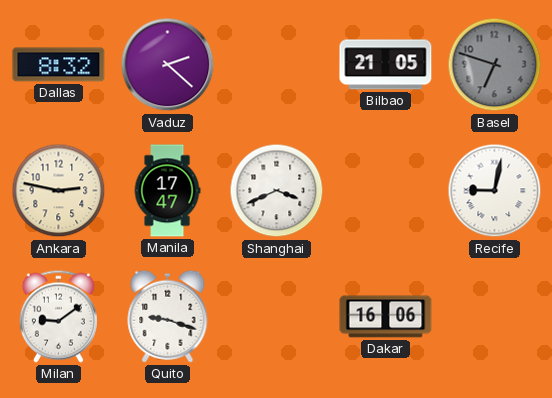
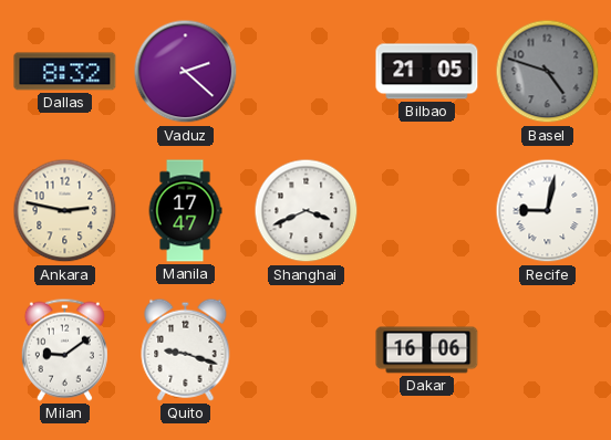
Basel: 6:48 -> 4:48 (548, 72)
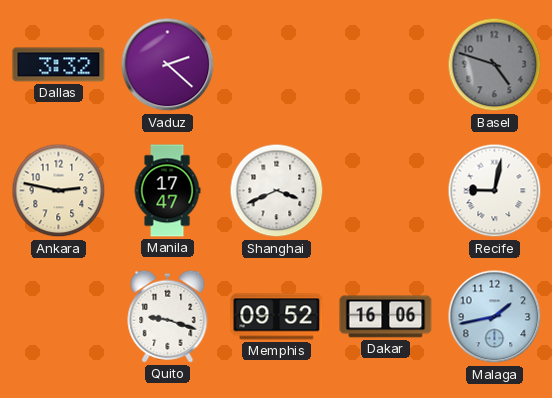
Dallas: 8:32 -> 3:32 (59, 65)
Bilbao: 21:05 -> none (427, 72)
Milan: 9:09 -> none (64, 349)
Memphis: none -> 09:52 (277, 317)
Malaga: none -> 1:43 (495, 317)
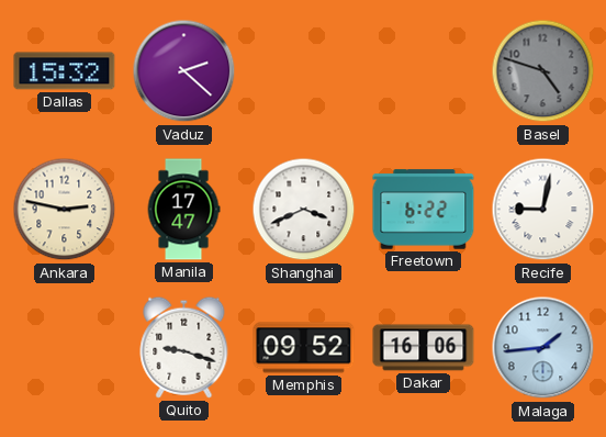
Dallas: 3:32 -> 15:32 (65, 71)
Freetown: none -> 6:22 (424, 210)
Malaga: 1:43 -> 1:44 (543, 348)
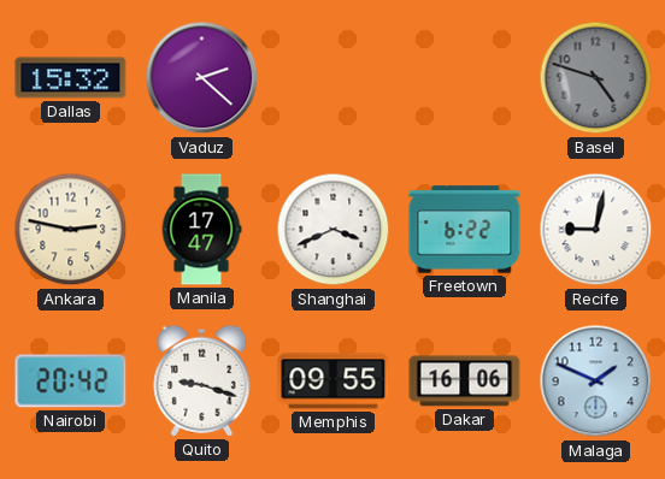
Nairobi: none -> 20:42 (71, 382)
Memphis: 09:52 -> 09:55 (334, 382)
Malaga: 1:44 -> 1:49 (596, 382)
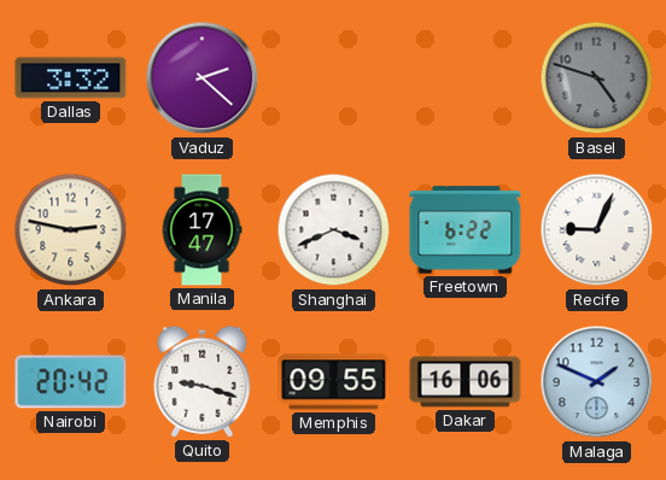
Dallas: 15:32 -> 3:32 (71, 78)
Recife: 9:02 -> 9:04 (597, 230)
